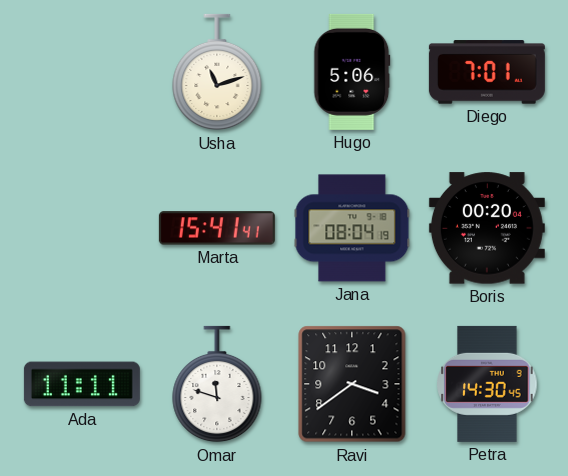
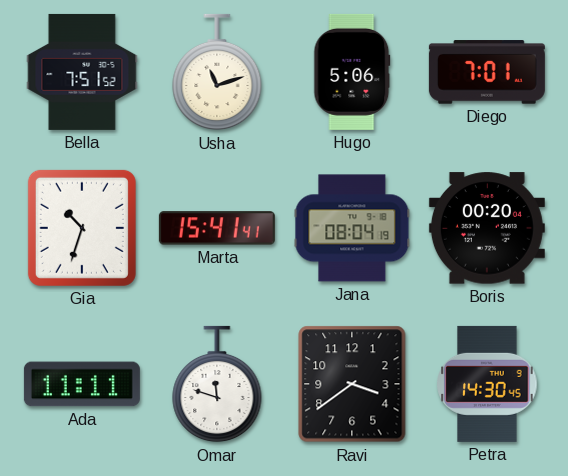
Bella: none -> 7:51 (82, 72)
Gia: none -> 10:33 (82, 228)
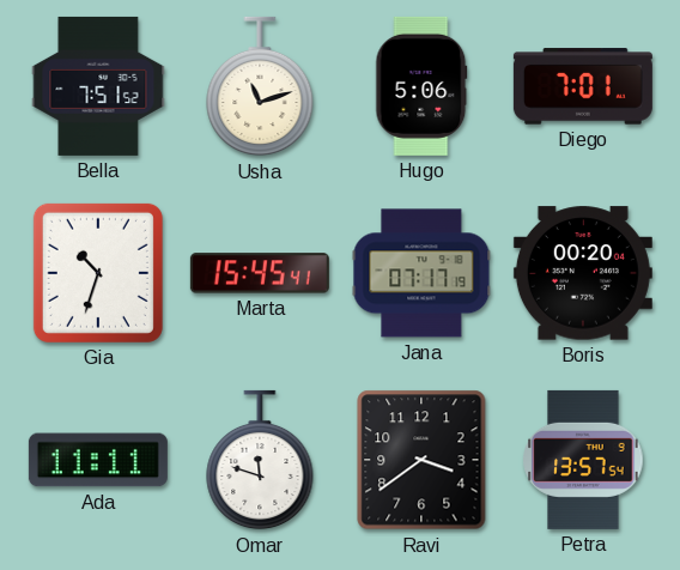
Marta: 15:41 -> 15:45 (260, 273)
Jana: 08:04 -> 07:17 (421, 273)
Petra: 14:30 -> 13:57 (583, 460)
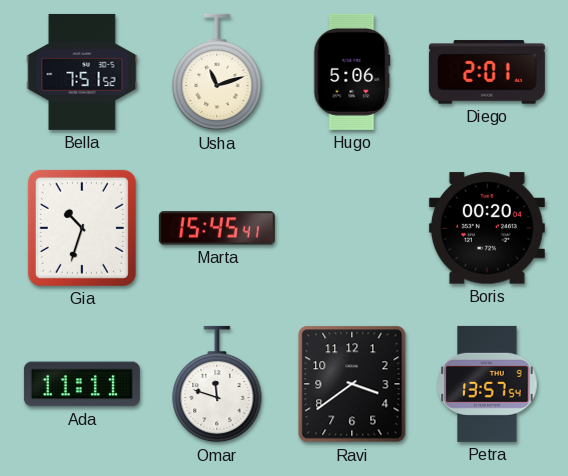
Diego: 7:01 -> 2:01 (487, 72)
Jana: 07:17 -> none (421, 273)
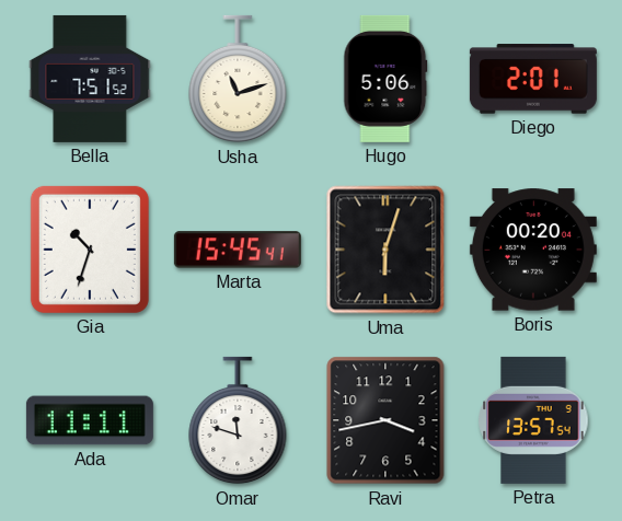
Uma: none -> 6:03 (385, 250)
Ravi: 3:39 -> 3:43 (385, 420)
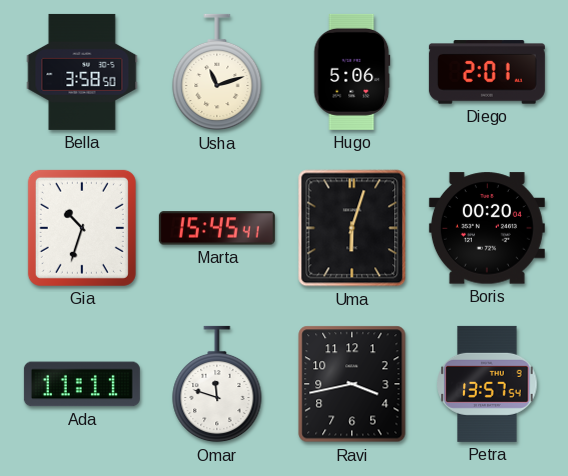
Bella: 7:51 -> 3:58 (82, 72)
